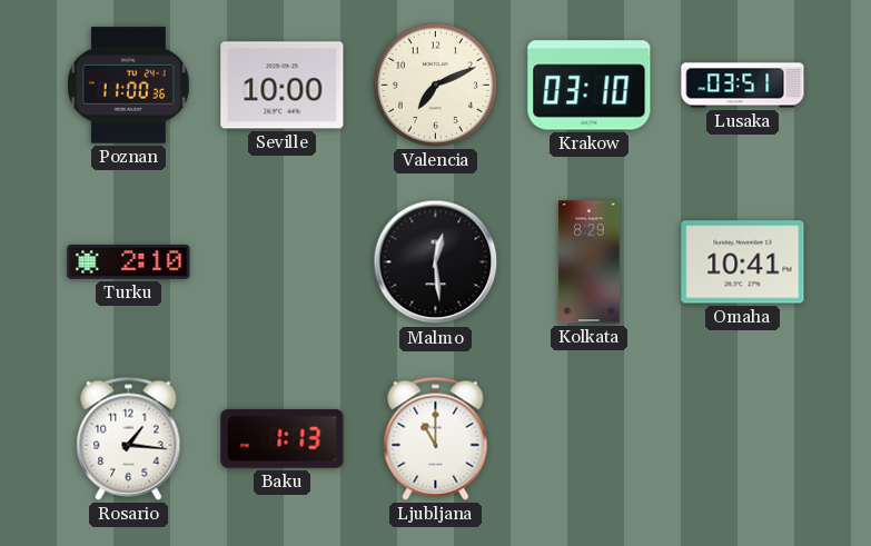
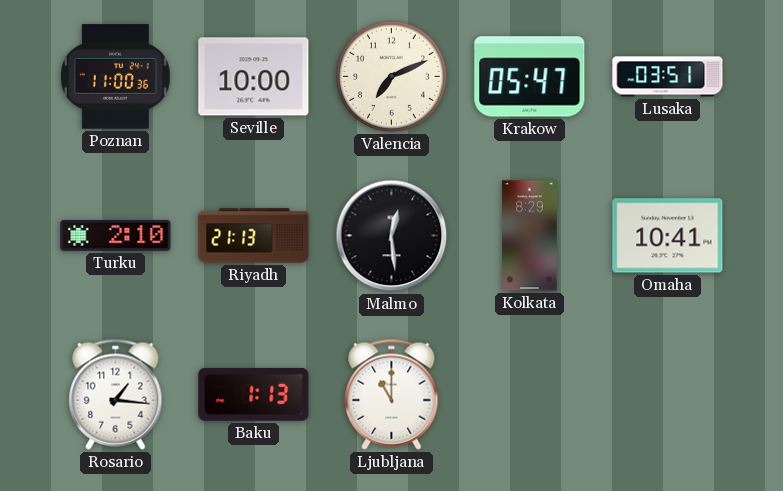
Krakow: 03:10 -> 05:47 (530, 77)
Riyadh: none -> 21:13 (254, 236)
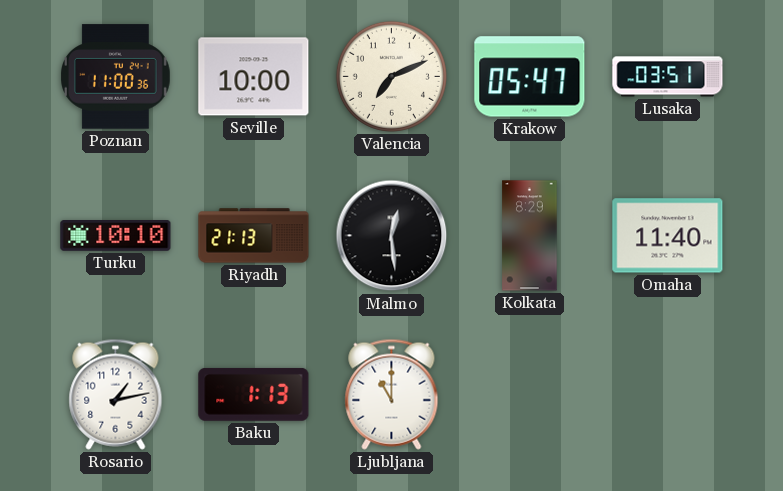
Turku: 2:10 -> 10:10 (116, 236)
Omaha: 10:41 -> 11:40 (668, 236)
Rosario: 1:16 -> 1:13 (116, 394)
